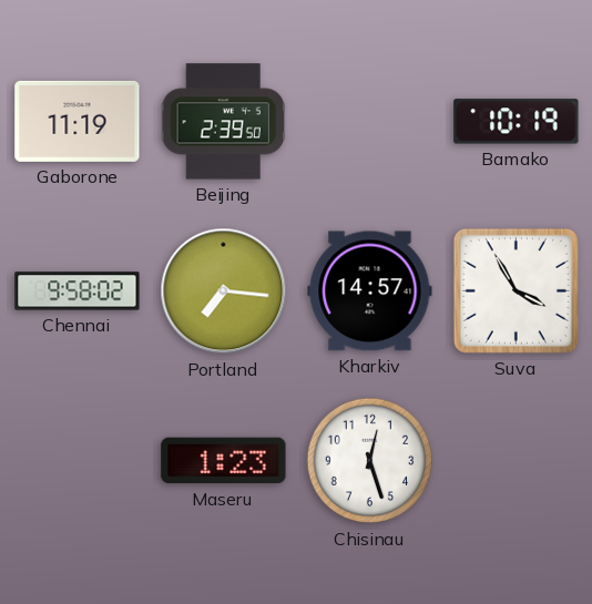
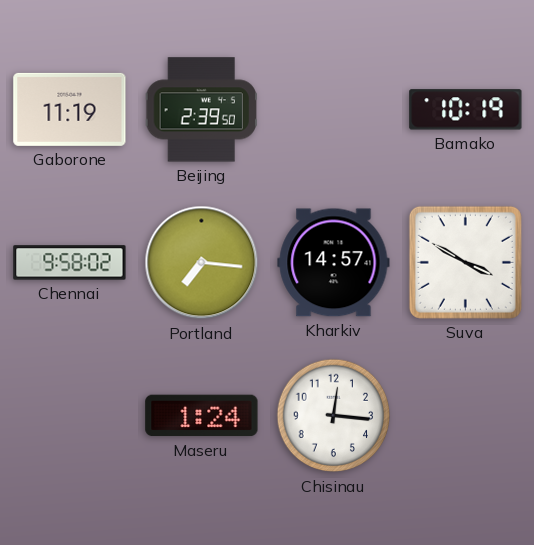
Suva: 3:55 -> 3:50 (465, 262)
Maseru: 1:23 -> 1:24 (202, 416)
Chisinau: 12:27 -> 12:16 (334, 416)
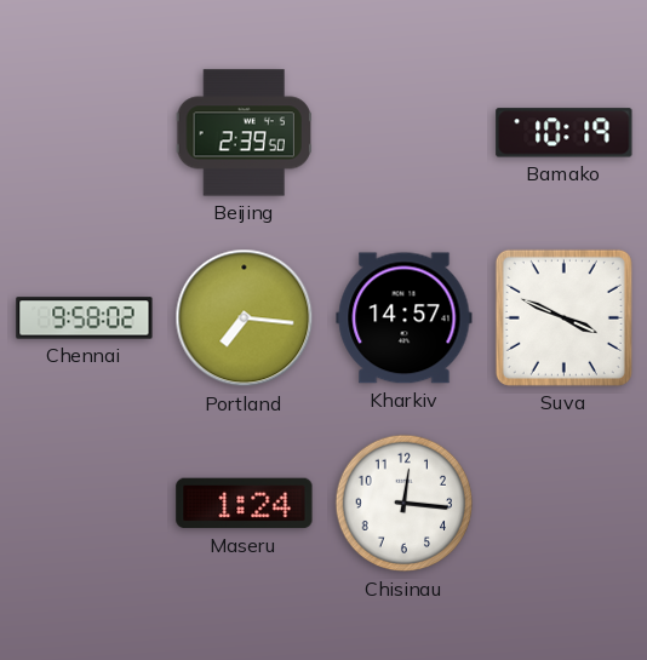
Gaborone: 11:19 -> none (70, 109)
Suva: 3:50 -> 3:49 (563, 317)
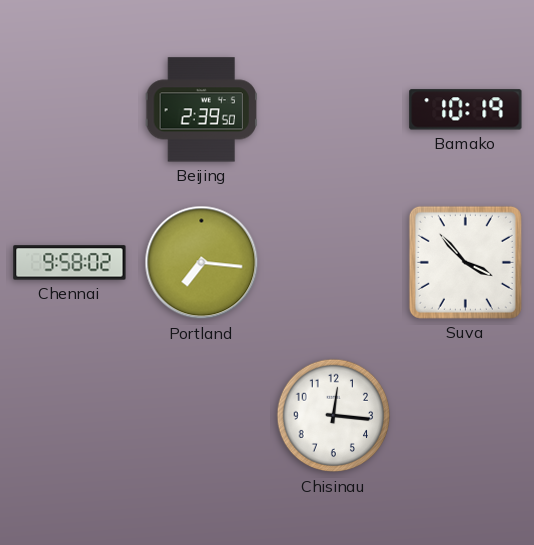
Kharkiv: 14:57 -> none (405, 318)
Suva: 3:49 -> 3:53 (465, 262)
Maseru: 1:24 -> none (245, 504)
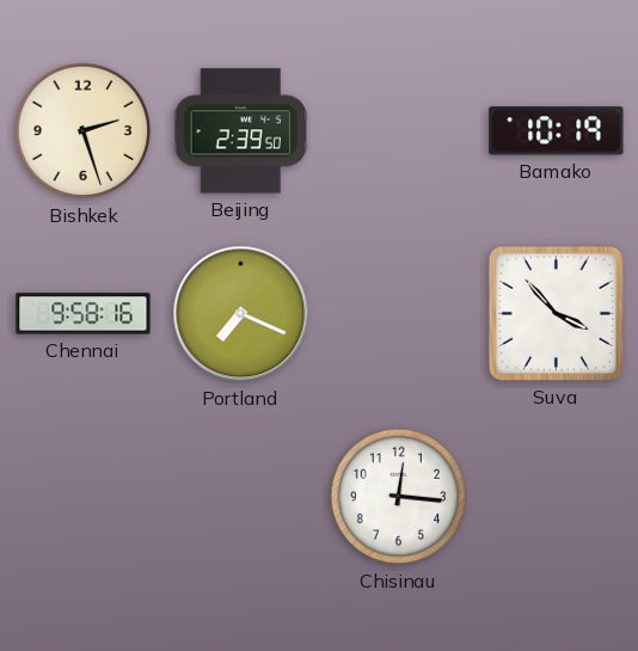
Bishkek: none -> 2:27 (84, 131)
Chennai: 9:58:02 -> 9:58:16 (84, 314)
Portland: 7:16 -> 7:19 (241, 314)
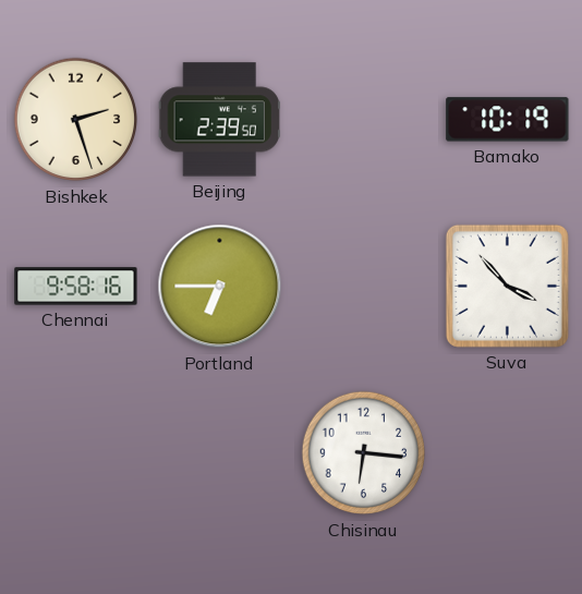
Portland: 7:19 -> 6:45 (220, 287)
Chisinau: 12:16 -> 6:16 (364, 453)
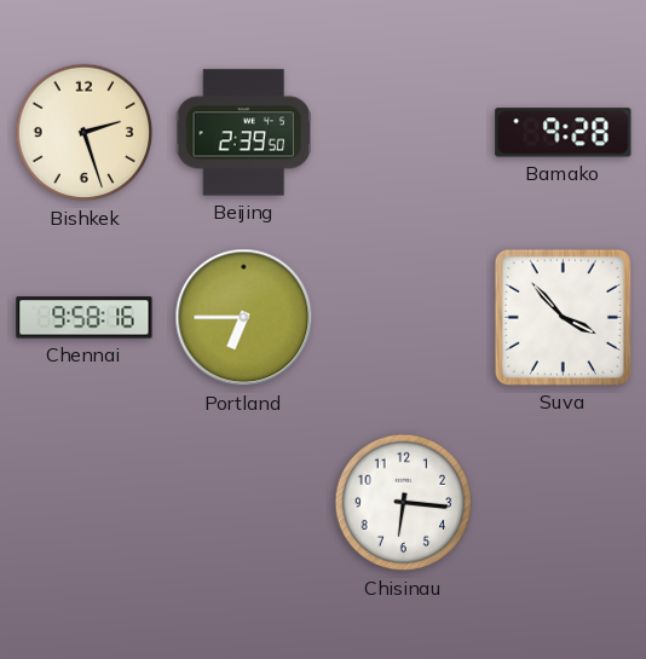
Bamako: 10:19 -> 9:28 (564, 133)
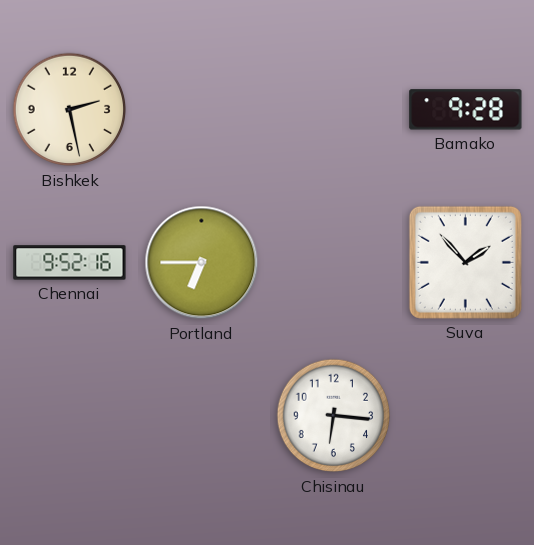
Bishkek: 2:27 -> 2:28 (70, 110)
Beijing: 2:39 -> none (243, 133)
Chennai: 9:58 -> 9:52 (70, 263)
Suva: 3:53 -> 1:53 (465, 262)
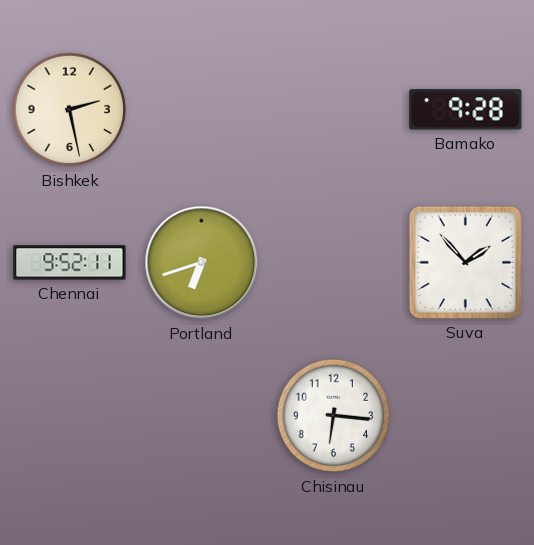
Chennai: 9:52:16 -> 9:52:11 (70, 263)
Portland: 6:45 -> 6:42 (202, 263)
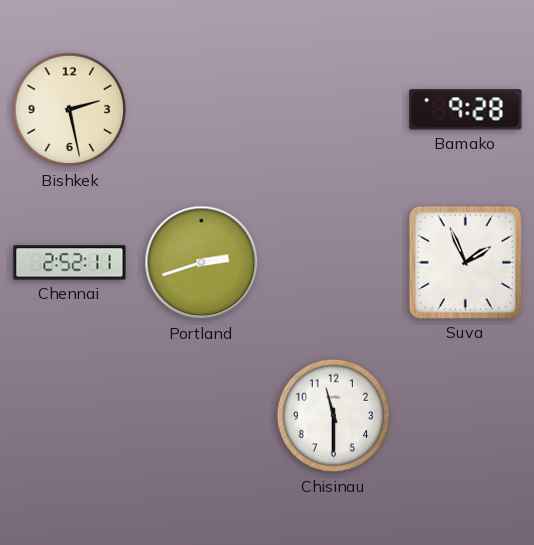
Chennai: 9:52 -> 2:52 (70, 263)
Portland: 6:42 -> 2:42 (202, 263)
Suva: 1:53 -> 1:56 (465, 262)
Chisinau: 6:16 -> 11:30 (334, 416)
